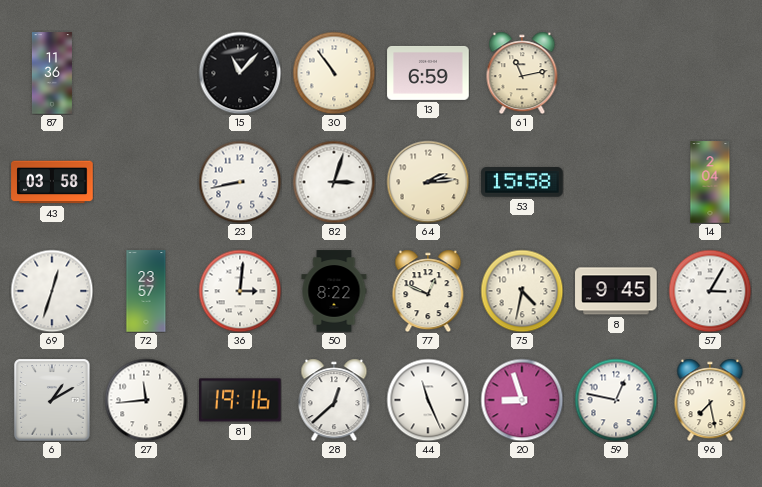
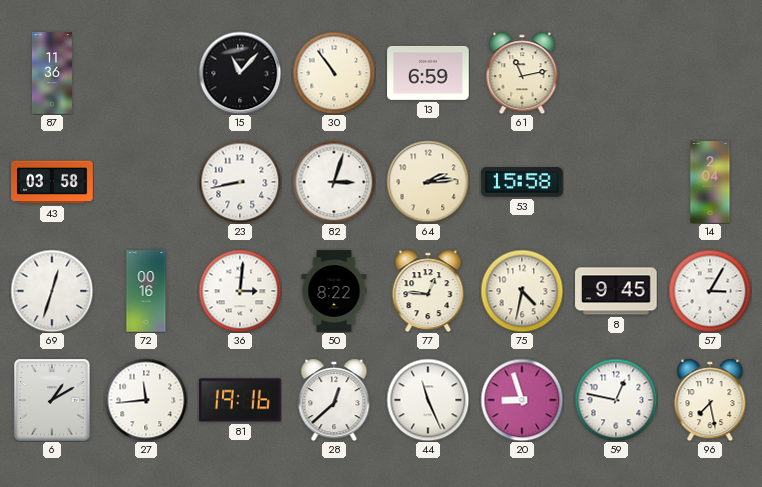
72: 23:57 -> 00:16 (146, 291)
77: 12:49 -> 12:46 (428, 291)
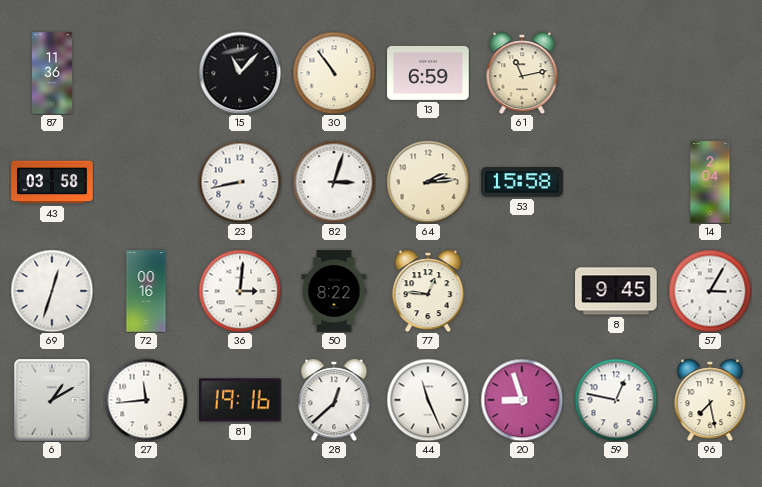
75: 4:32 -> none (522, 291)
